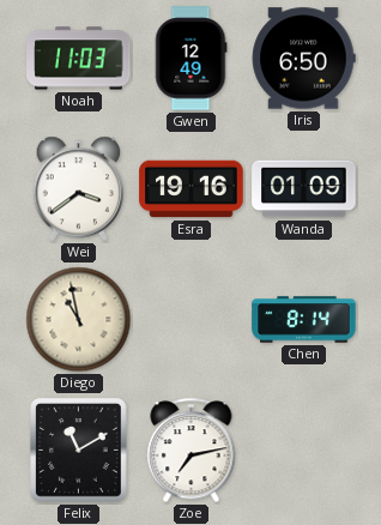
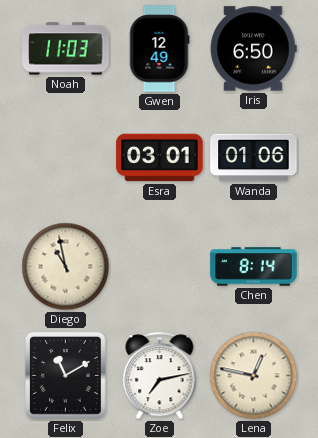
Wei: 3:39 -> none (79, 189)
Esra: 19:16 -> 03:01 (160, 158)
Wanda: 01:09 -> 01:06 (254, 158)
Lena: none -> 12:47 (254, 376)
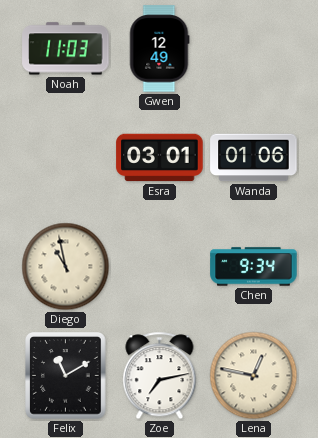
Iris: 6:50 -> none (253, 49)
Chen: 8:14 -> 9:34 (254, 267)
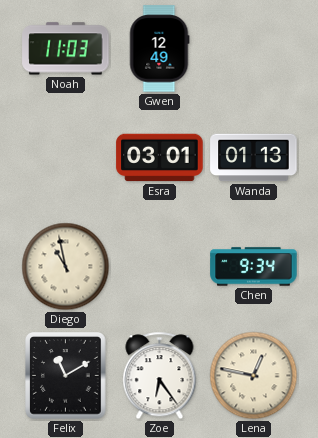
Wanda: 01:06 -> 01:13 (254, 158)
Zoe: 7:13 -> 6:24 (160, 376)
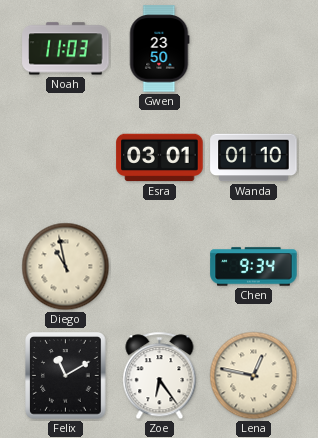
Gwen: 12:49 -> 23:50 (159, 49)
Wanda: 01:13 -> 01:10 (254, 158)
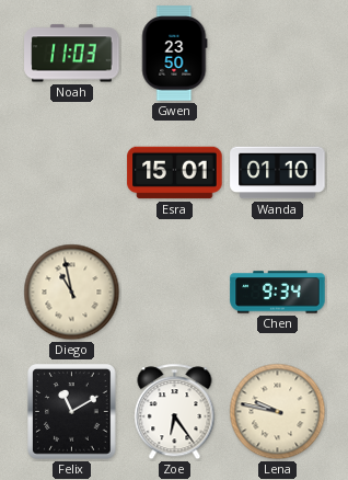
Esra: 03:01 -> 15:01 (175, 173)
Lena: 12:47 -> 9:47 (278, 412)
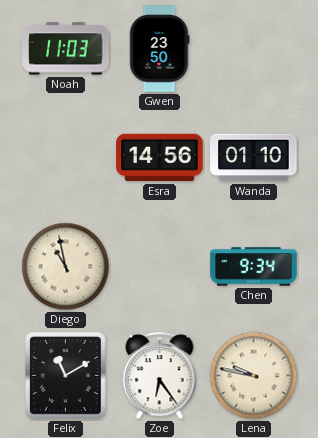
Esra: 15:01 -> 14:56 (160, 158)
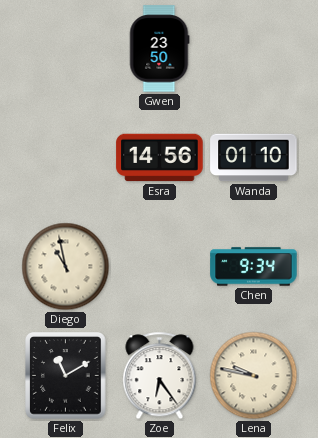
Noah: 11:03 -> none (66, 49)
